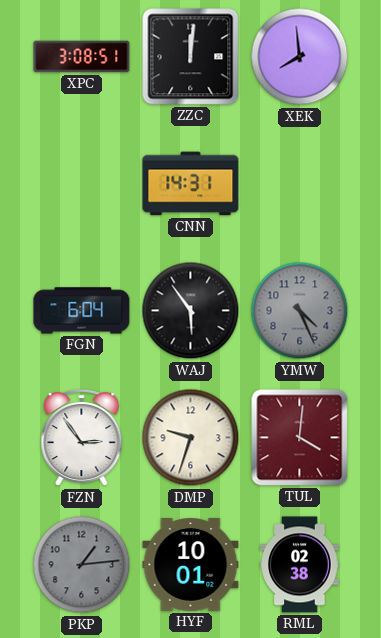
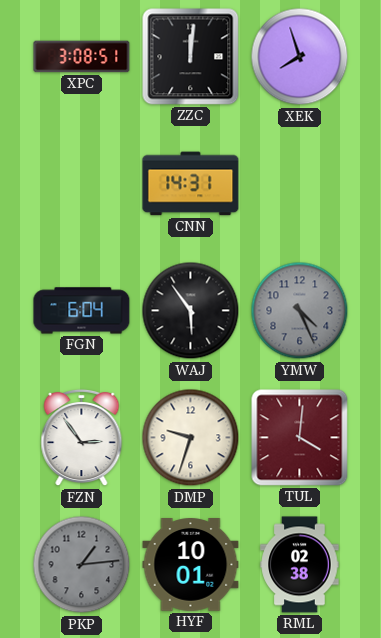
XEK: 7:59 -> 7:57 (300, 57)
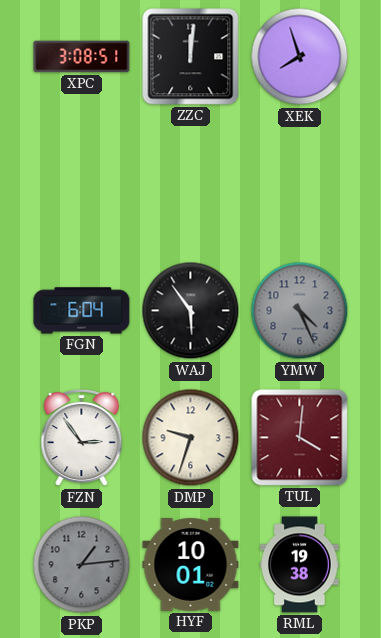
CNN: 14:31 -> none (191, 184)
RML: 02:38 -> 19:38 (300, 565)
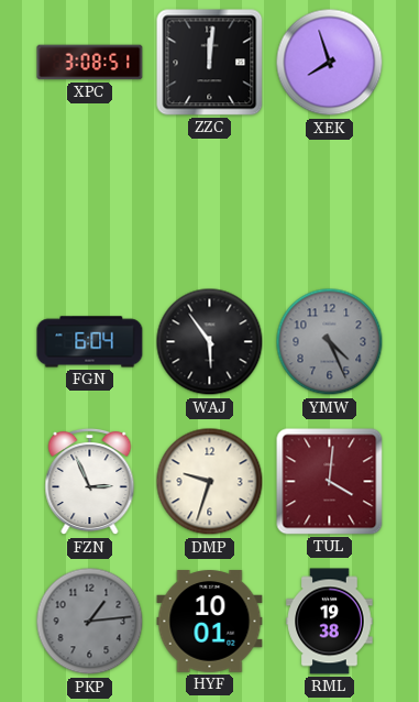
FZN: 2:54 -> 2:56 (90, 482)
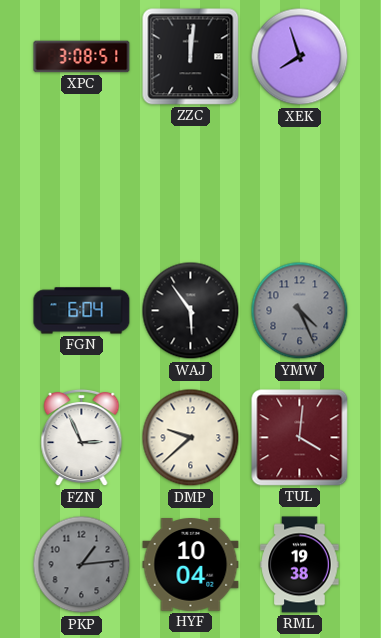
DMP: 9:33 -> 9:38 (191, 438)
HYF: 10:01 -> 10:04 (191, 565)
